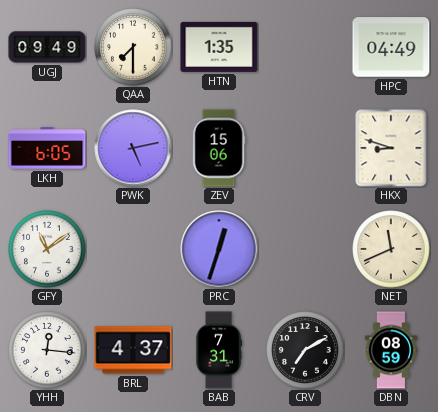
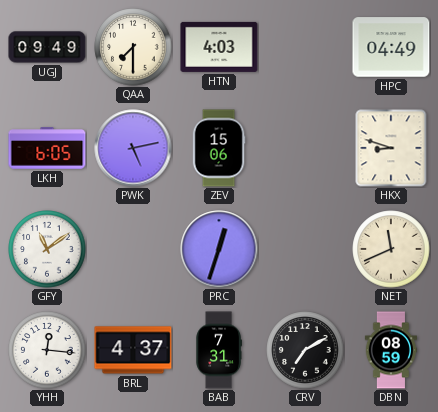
HTN: 1:35 -> 4:03 (219, 47)
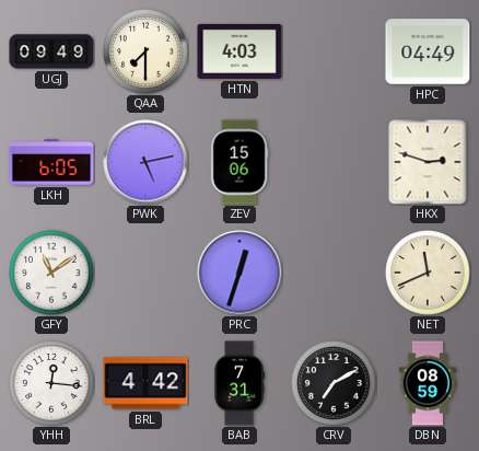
HKX: 8:48 -> 2:48 (428, 162)
BRL: 4:37 -> 4:42 (145, 383)
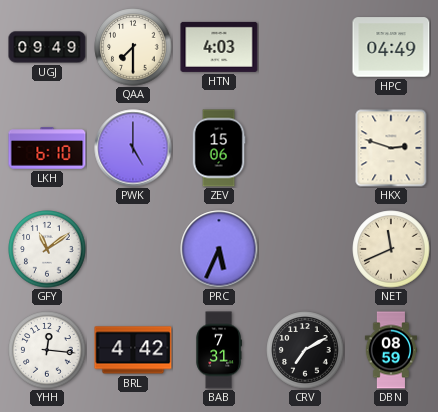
LKH: 6:05 -> 6:10 (47, 148)
PWK: 5:13 -> 5:00 (133, 148)
PRC: 12:33 -> 5:34 (219, 249)
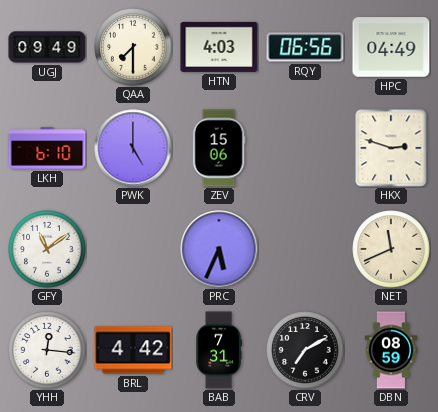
RQY: none -> 06:56 (305, 47)
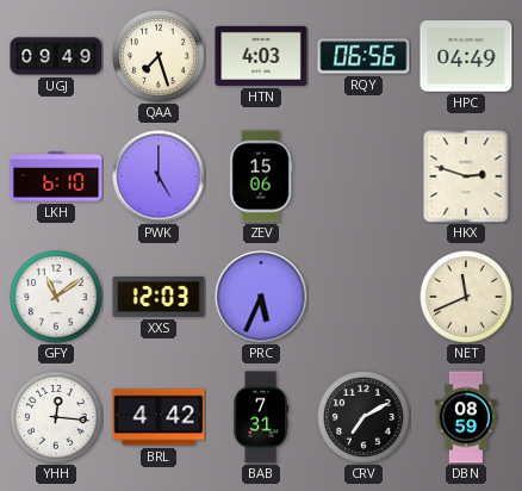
QAA: 7:30 -> 7:27 (159, 56)
XXS: none -> 12:03 (159, 297)
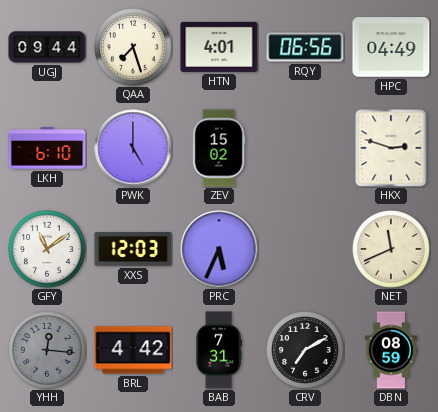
UGJ: 09:49 -> 09:44 (47, 47)
HTN: 4:03 -> 4:01 (219, 47)
ZEV: 15:06 -> 15:02 (219, 148)
YHH dial: white -> grey (47, 350)
